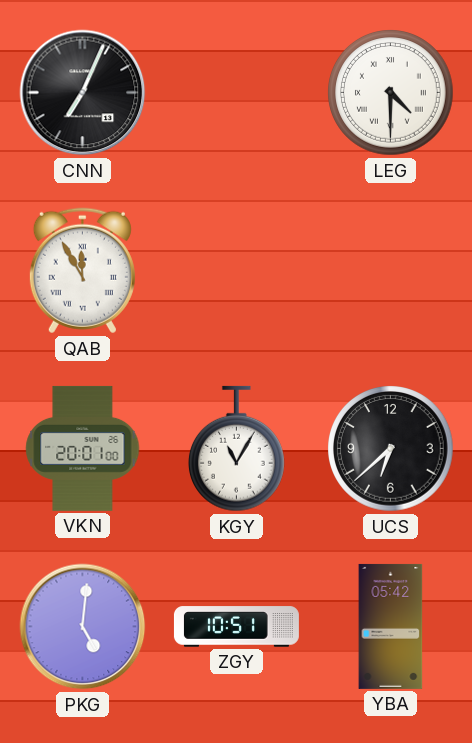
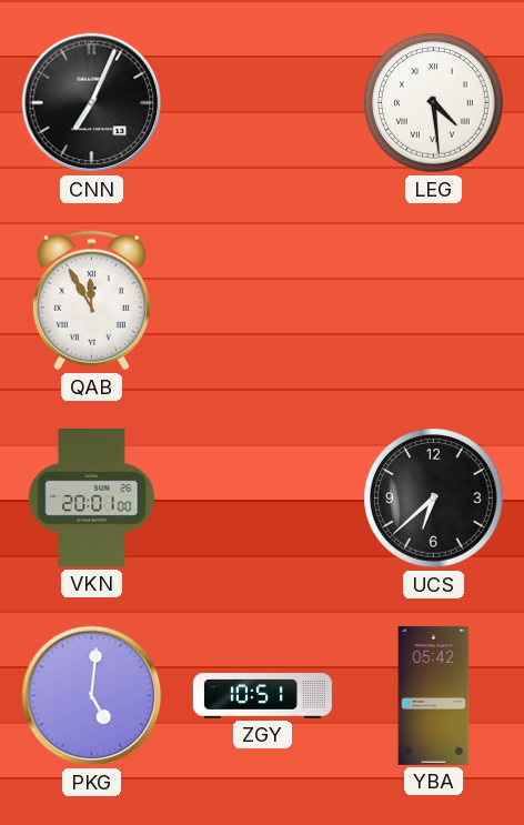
LEG: 4:30 -> 4:29 (434, 103)
KGY: 11:05 -> none (237, 449)
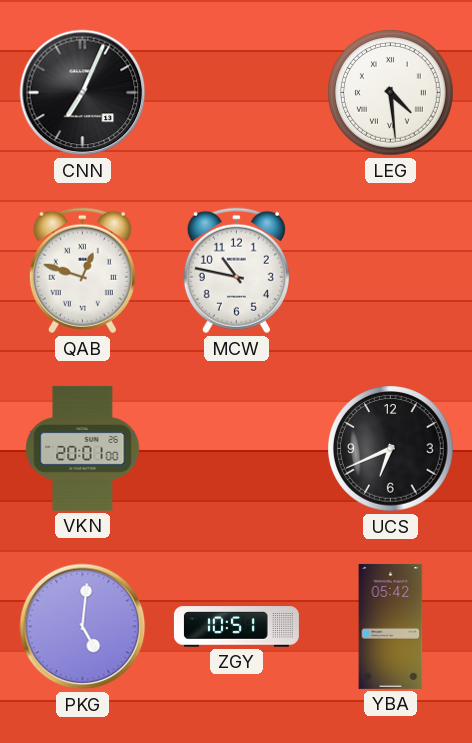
QAB: 11:55 -> 12:48 (82, 271)
MCW: none -> 10:47 (236, 271)
UCS: 6:38 -> 6:41 (391, 449)
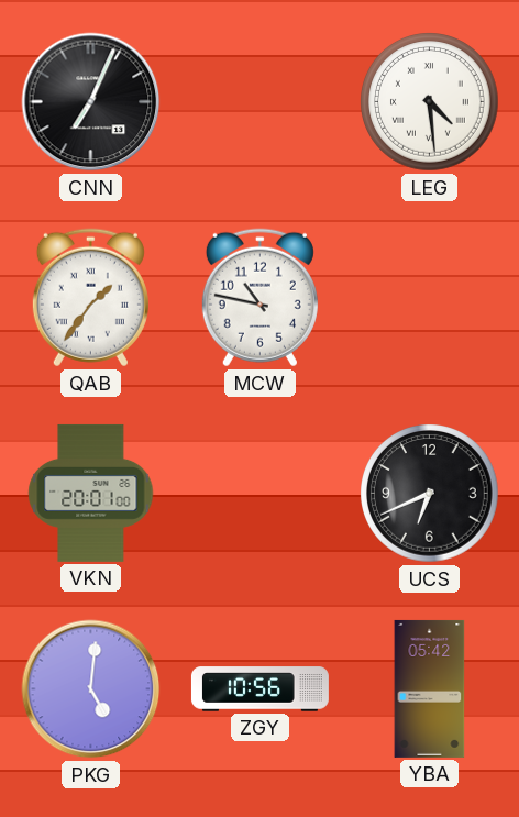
QAB: 12:48 -> 1:36 (90, 298)
ZGY: 10:51 -> 10:56 (259, 689)
